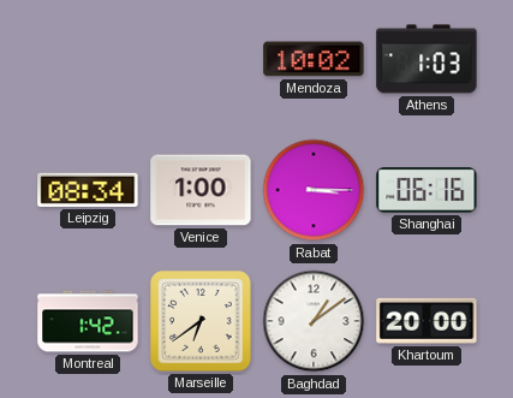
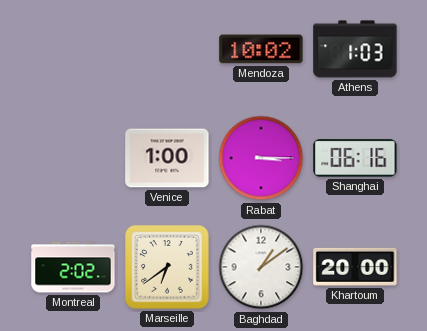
Leipzig: 08:34 -> none (88, 190)
Montreal: 1:42 -> 2:02 (73, 267)
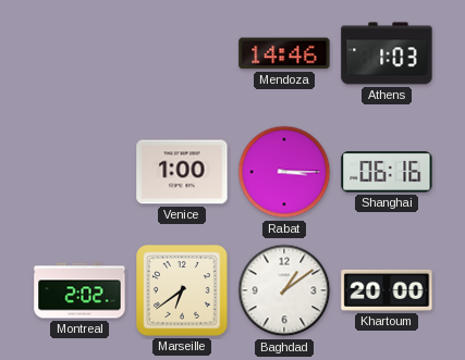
Mendoza: 10:02 -> 14:46 (284, 53)
